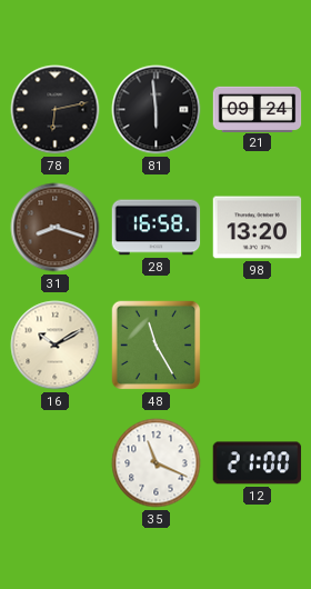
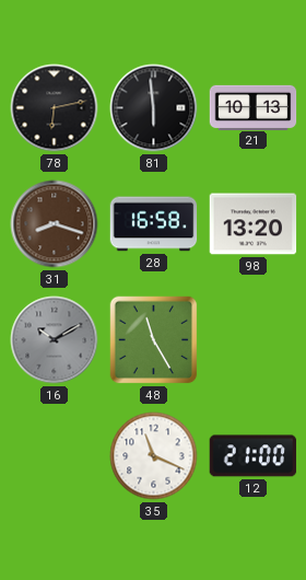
21: 09:24 -> 10:13 (254, 107)
16 dial: cream -> grey (55, 340)
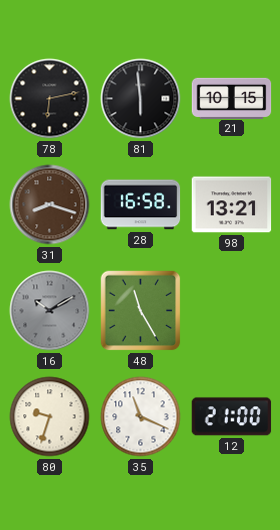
21: 10:13 -> 10:15 (232, 98)
98: 13:20 -> 13:21 (232, 205)
80: none -> 9:33 (50, 417)
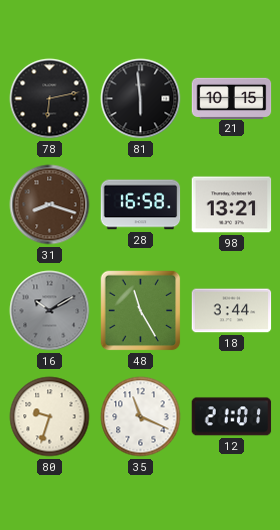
18: none -> 3:44 (232, 311)
12: 21:00 -> 21:01 (232, 417)
